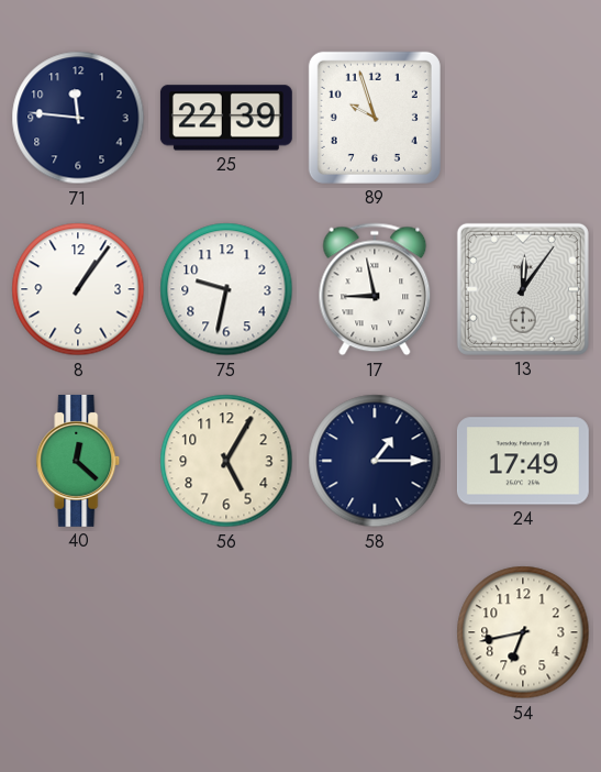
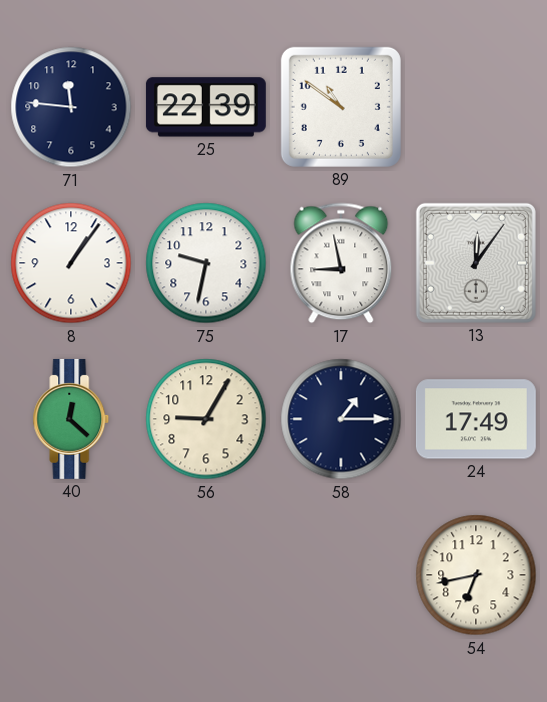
89: 9:57 -> 10:51 (341, 107)
56: 5:05 -> 9:05 (206, 419)
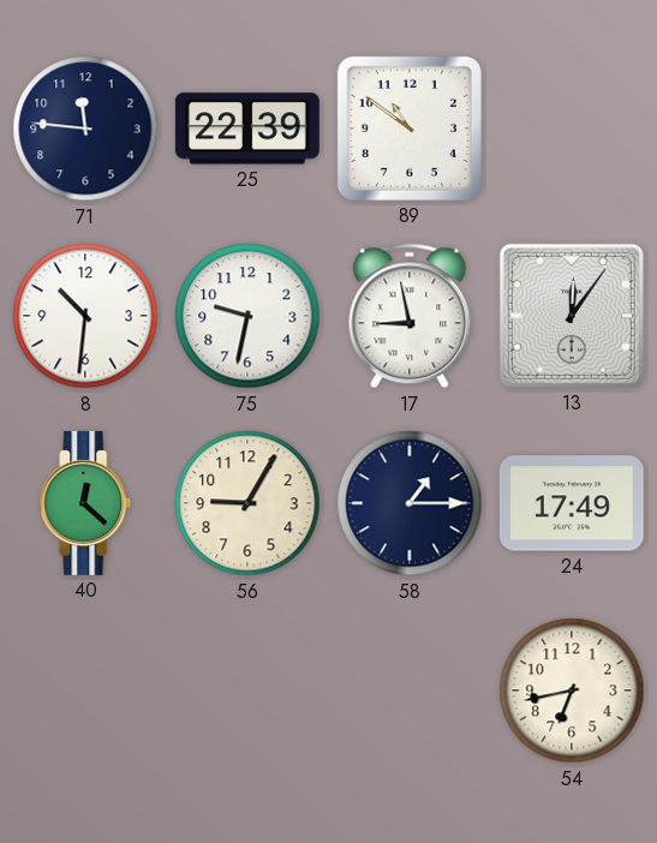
8: 1:06 -> 10:31 (85, 316)
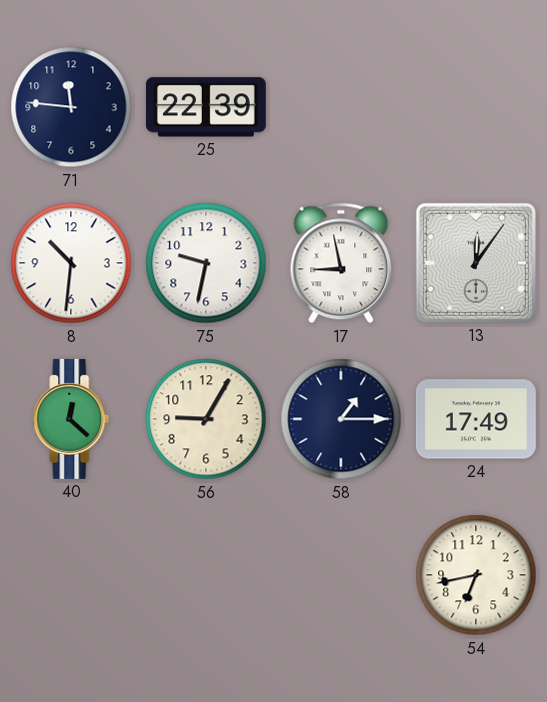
89: 10:51 -> none (410, 128)
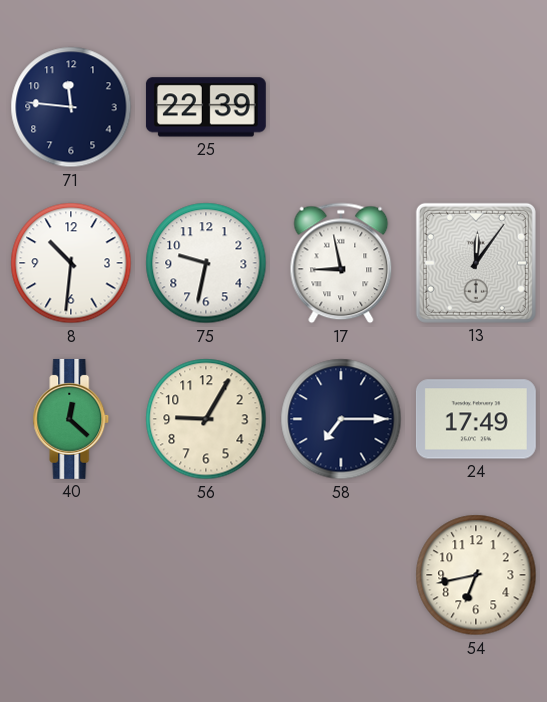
58: 1:15 -> 7:15 (341, 419)
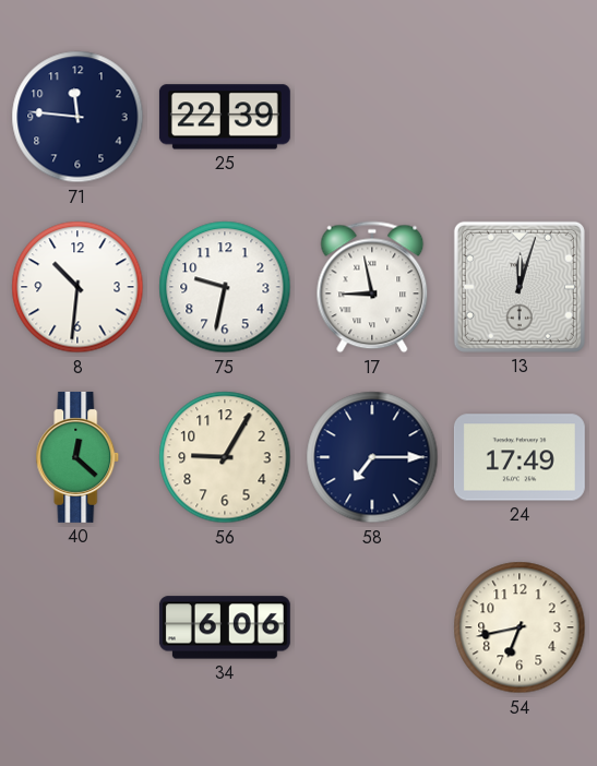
13: 12:06 -> 12:03 (520, 287)
34: none -> 6:06 (225, 627)
